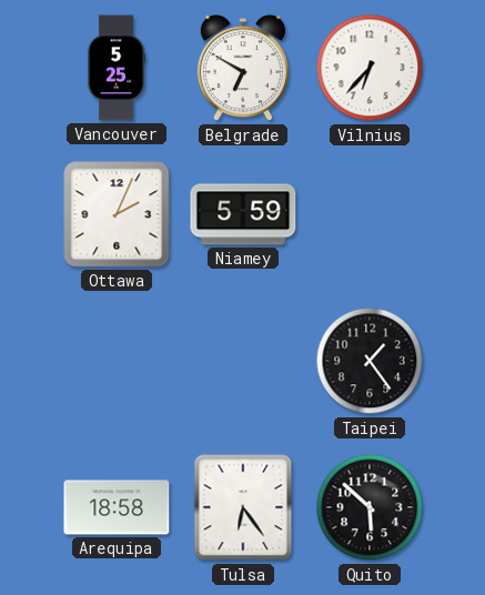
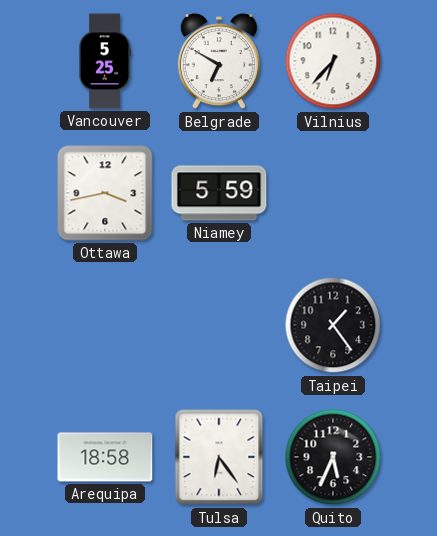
Ottawa: 2:04 -> 3:43 (105, 193)
Quito: 5:52 -> 5:34 (333, 457)
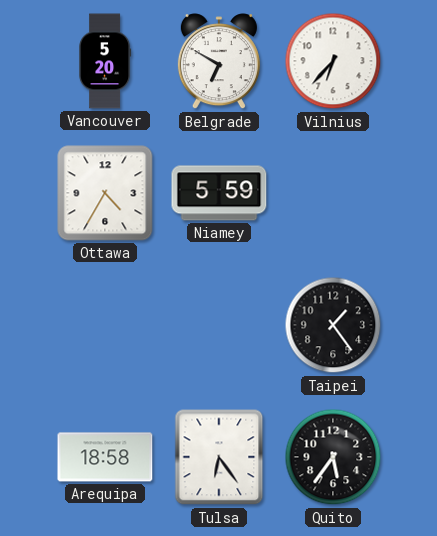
Vancouver: 5:25 -> 5:20 (105, 61)
Ottawa: 3:43 -> 4:35 (105, 193)
Quito: 5:34 -> 5:36 (333, 457)
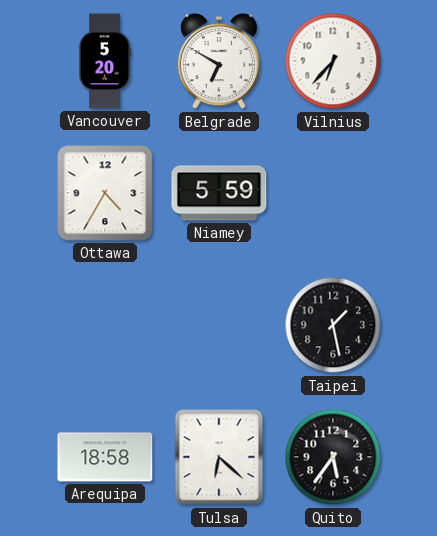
Taipei: 1:24 -> 1:28 (333, 325)
Tulsa: 6:24 -> 6:22 (219, 457)
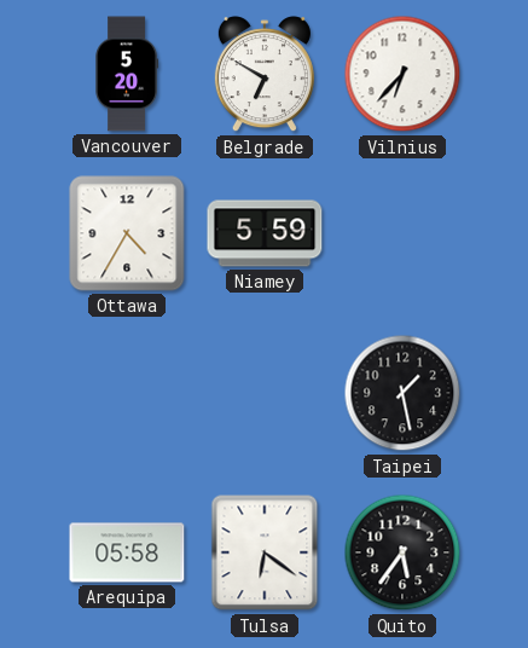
Arequipa: 18:58 -> 05:58 (127, 552)
Tulsa: 6:22 -> 6:21 (265, 552)
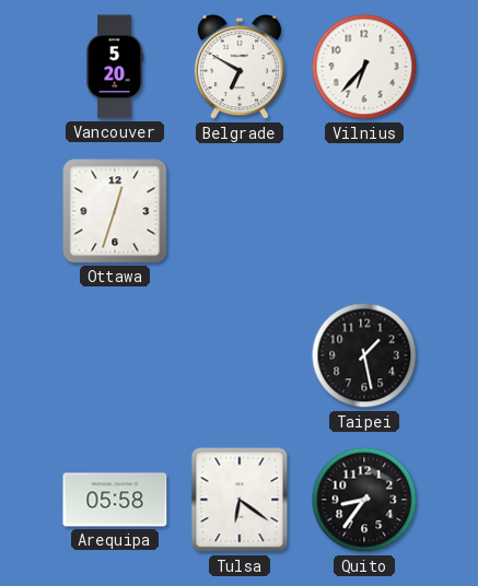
Ottawa: 4:35 -> 12:33 (115, 211)
Niamey: 5:59 -> none (265, 233)
Quito: 5:36 -> 8:36 (364, 500)
